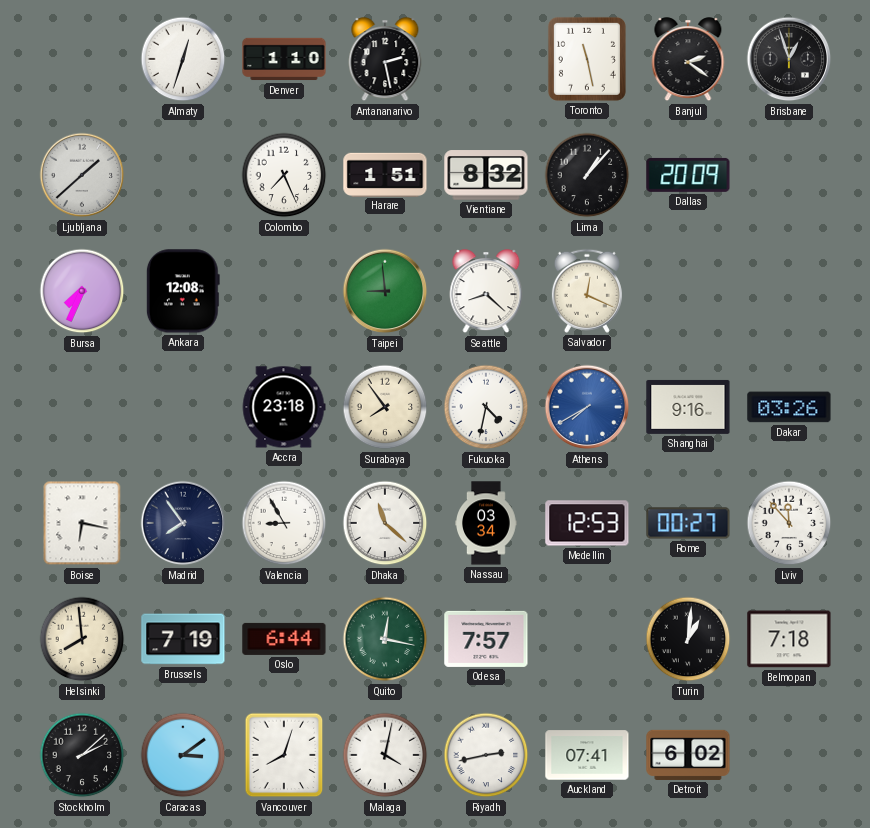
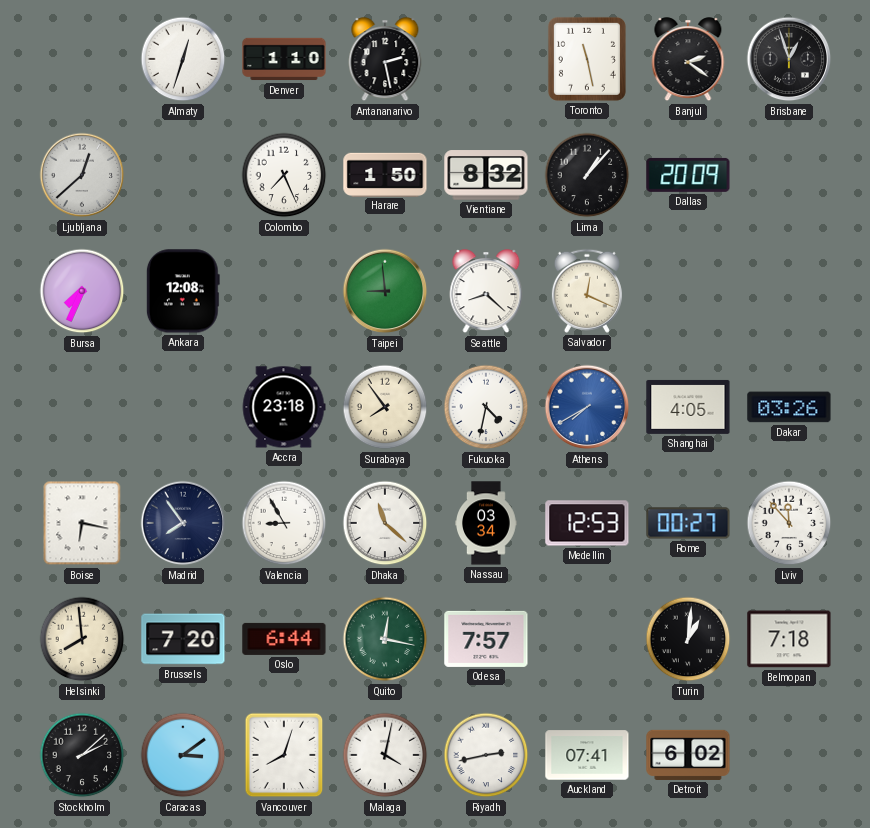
Ljubljana: 1:38 -> 12:38 (82, 175)
Harare: 1:51 -> 1:50 (385, 174)
Shanghai: 9:16 -> 4:05 (688, 407)
Brussels: 7:19 -> 7:20 (183, 639)
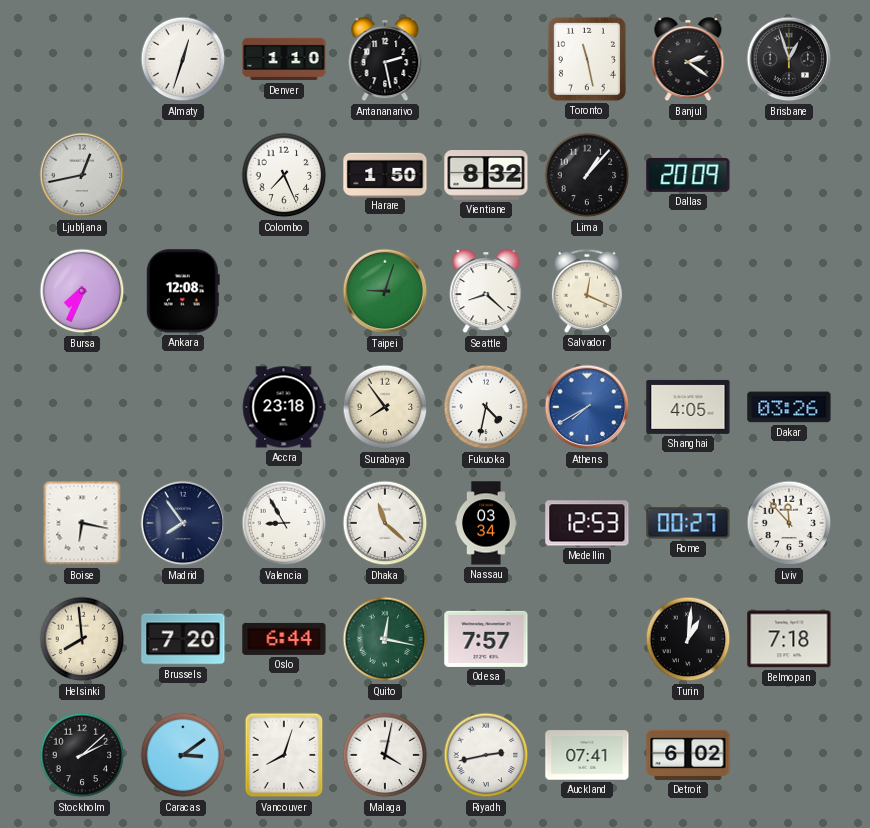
Ljubljana: 12:38 -> 12:43 (82, 175)
Taipei: 8:59 -> 9:03 (385, 291)
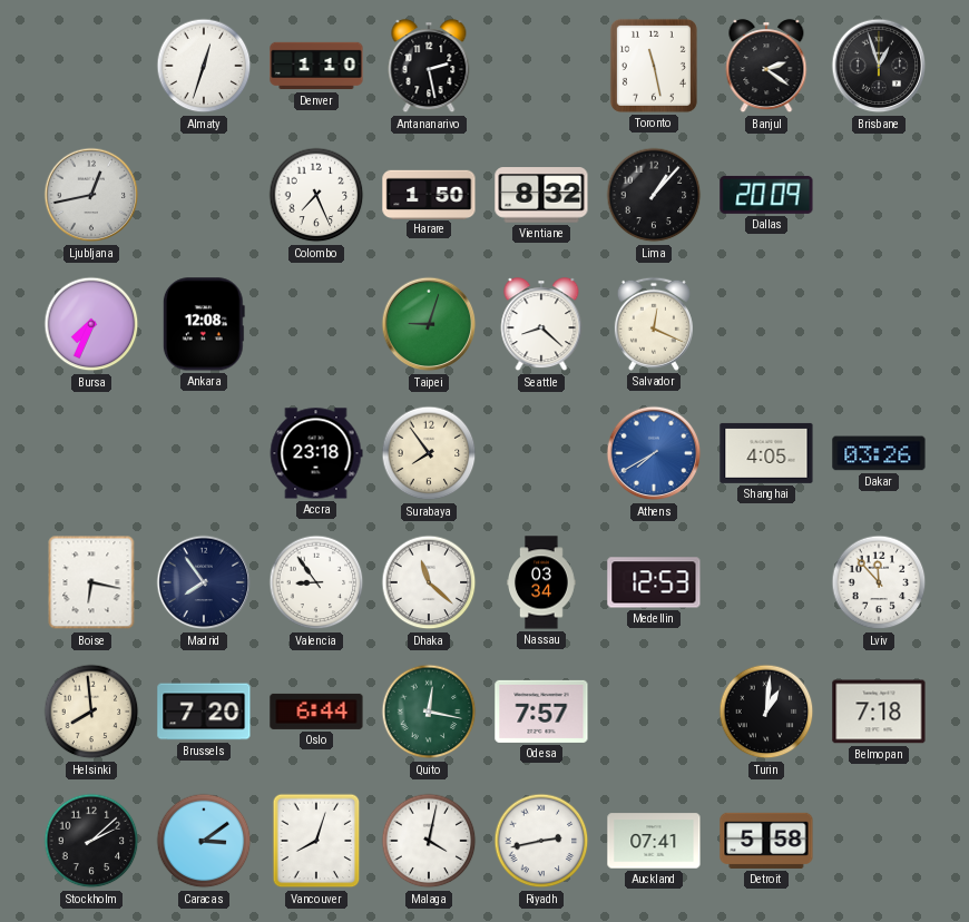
Fukuoka: 4:32 -> none (486, 407)
Valencia: 8:55 -> 8:54 (316, 582)
Rome: 00:27 -> none (688, 523)
Detroit: 6:02 -> 5:58 (766, 841)
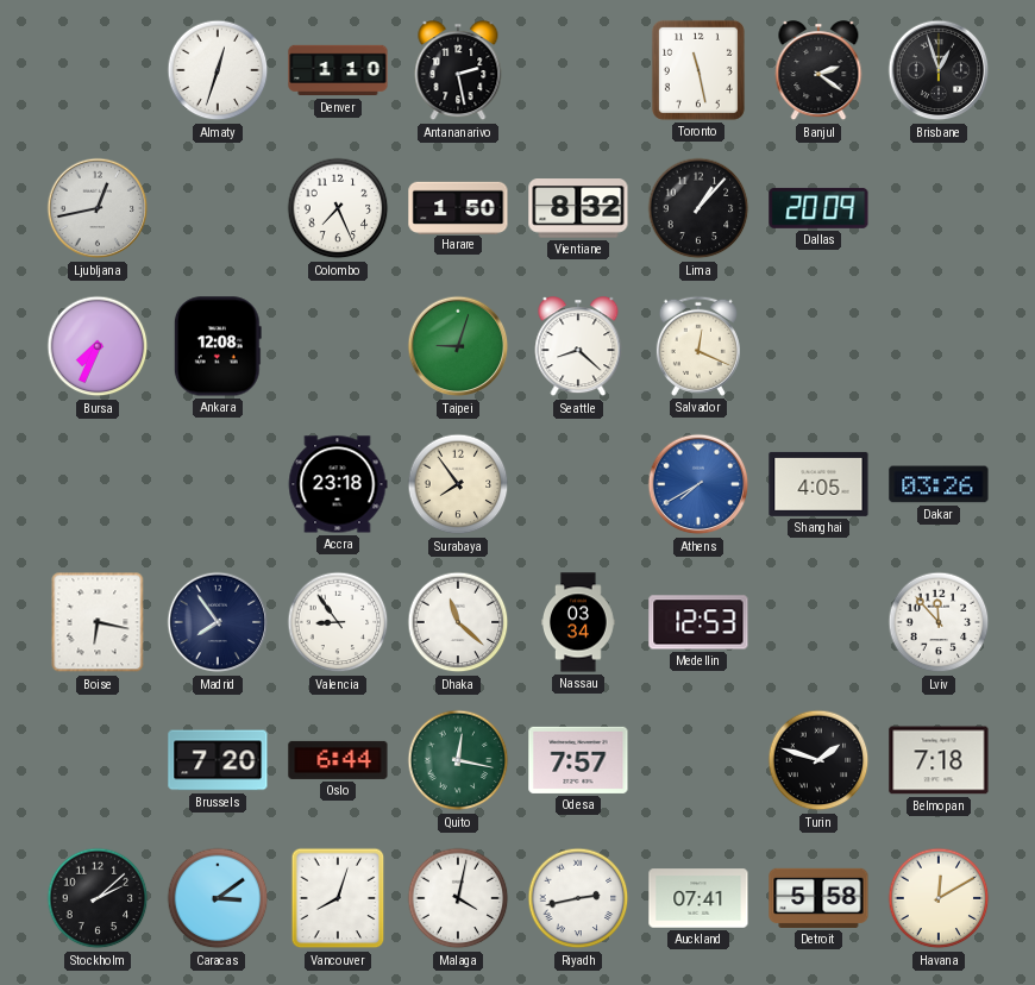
Helsinki: 7:59 -> none (91, 712)
Turin: 1:01 -> 1:48 (818, 760)
Havana: none -> 12:10 (939, 898)
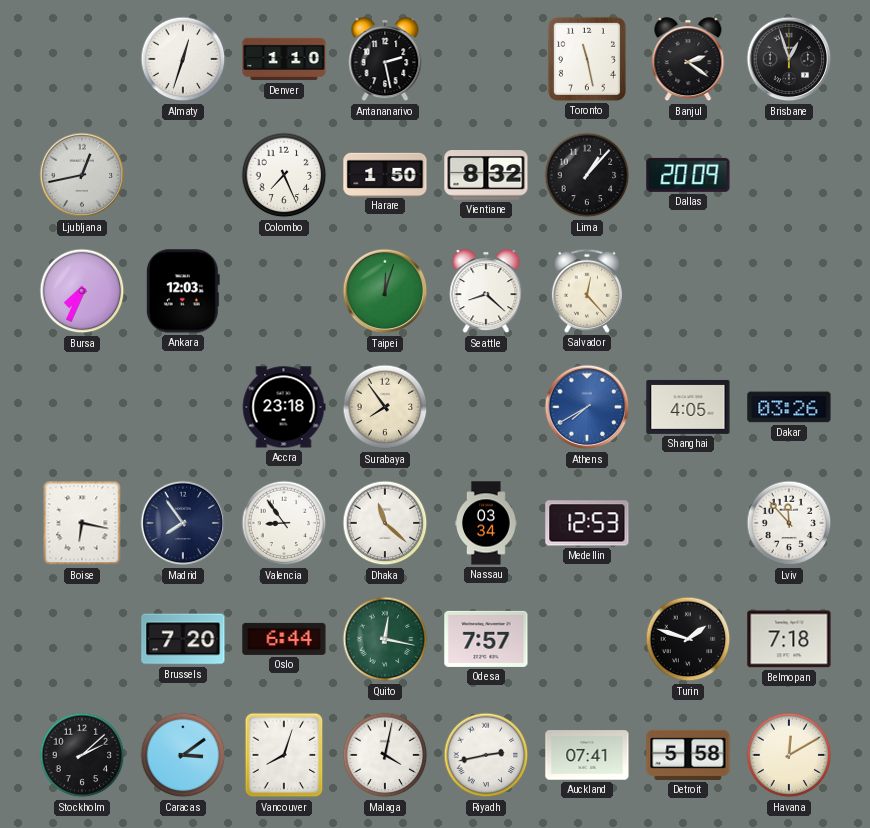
Ankara: 12:08 -> 12:03 (183, 291)
Taipei: 9:03 -> 12:03 (385, 291)
Salvador: 12:19 -> 12:23 (587, 291)
